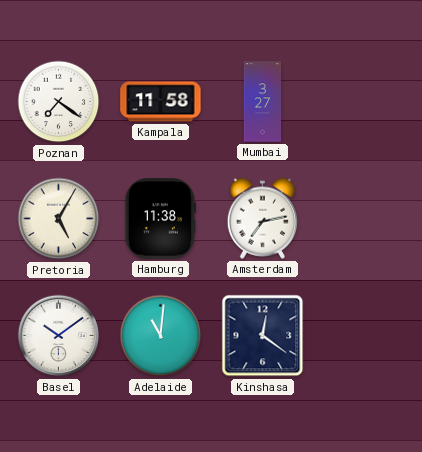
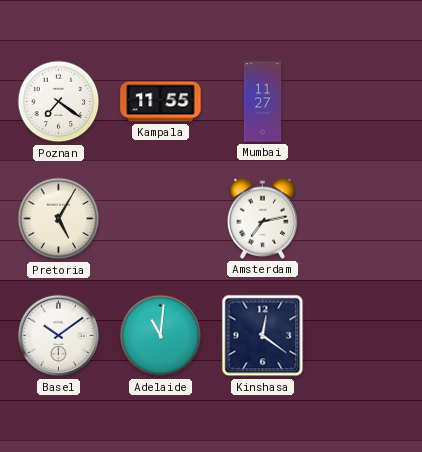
Kampala: 11:58 -> 11:55 (161, 102)
Mumbai: 3:27 -> 11:27 (263, 102)
Hamburg: 11:38 -> none (160, 219)
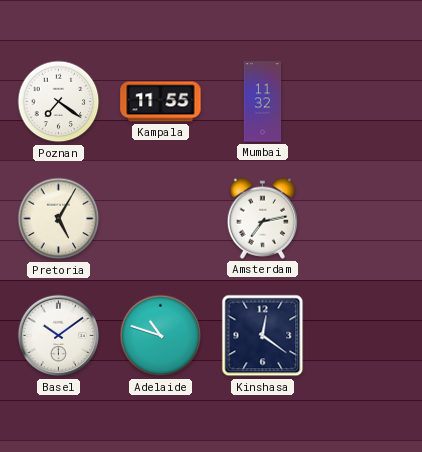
Mumbai: 11:27 -> 11:32 (263, 102)
Adelaide: 11:01 -> 10:48 (161, 336)
